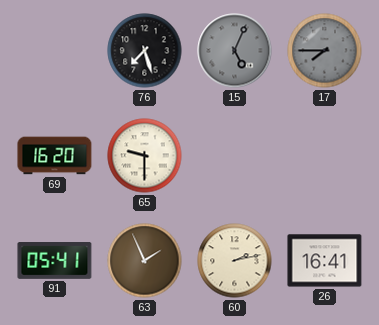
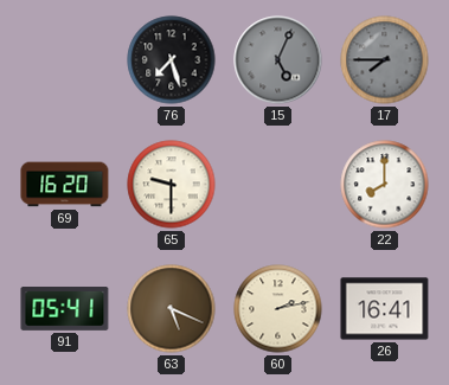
22: none -> 8:00 (385, 185)
63: 1:56 -> 5:19 (172, 309)
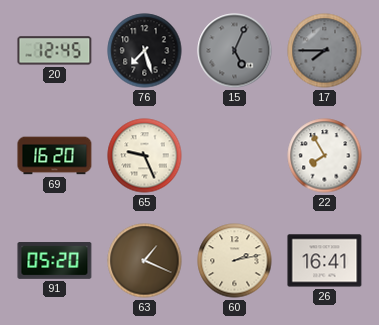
20: none -> 12:45 (55, 51)
65: 9:30 -> 9:26 (145, 156)
22: 8:00 -> 7:55 (325, 156)
91: 05:41 -> 05:20 (55, 261)
63: 5:19 -> 1:19 (145, 261)
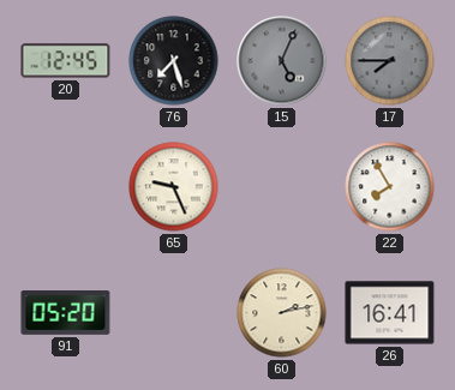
69: 16:20 -> none (55, 156)
63: 1:19 -> none (145, 261)
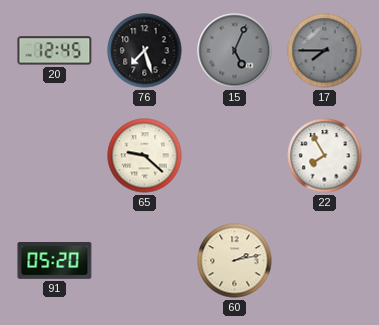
65: 9:26 -> 9:22 (145, 156)
26: 16:41 -> none (390, 313)
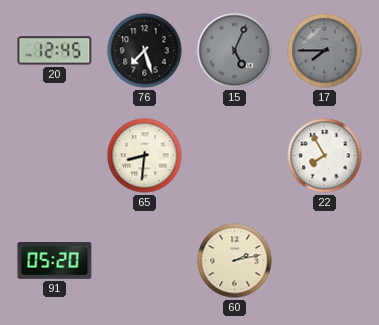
65: 9:22 -> 8:31 (145, 156)
